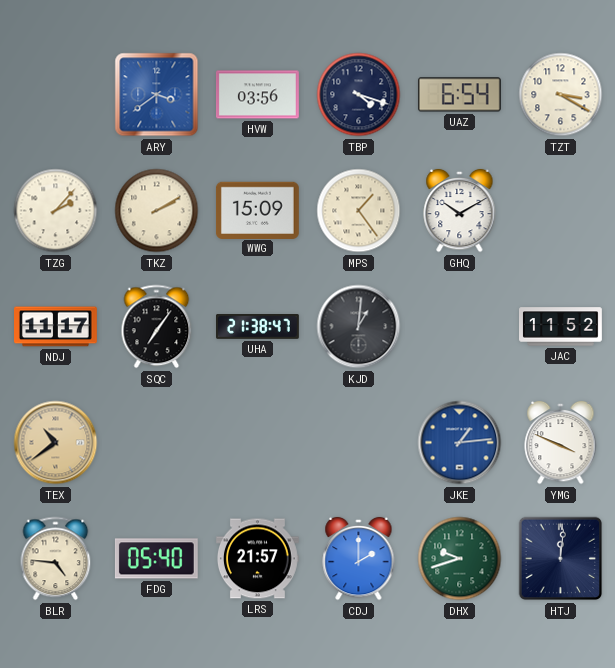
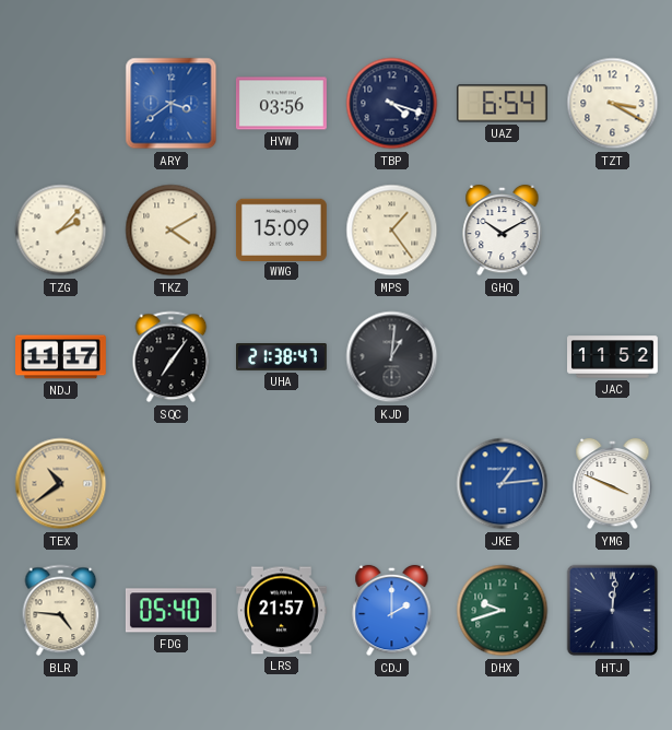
TKZ: 2:10 -> 4:10 (172, 231)
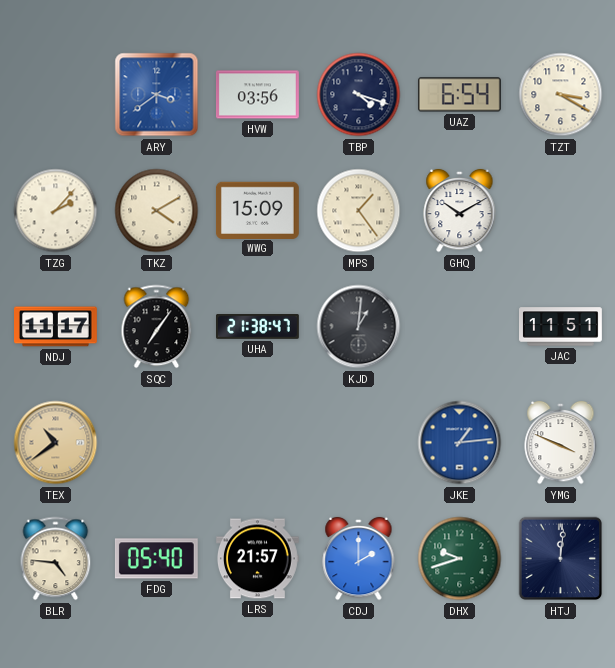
JAC: 11:52 -> 11:51 (561, 327)
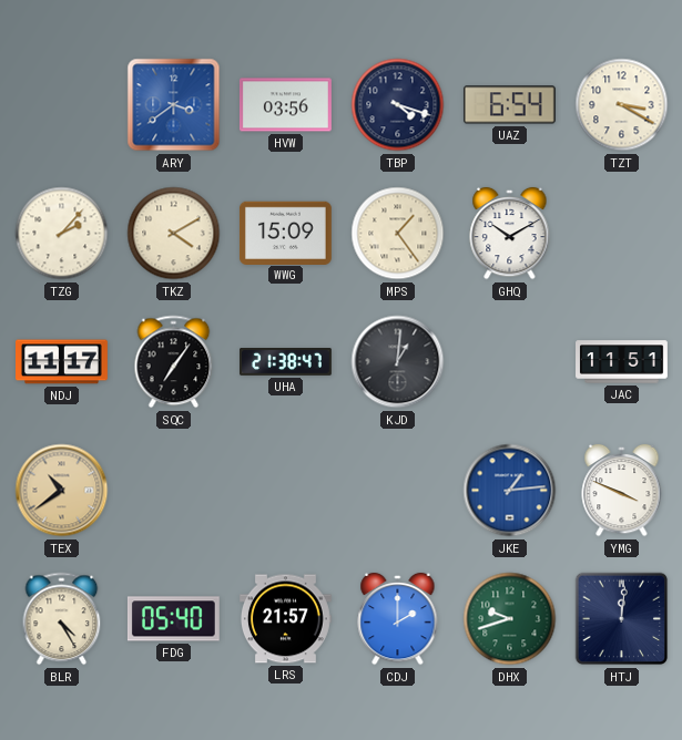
BLR: 4:46 -> 4:25 (62, 619)
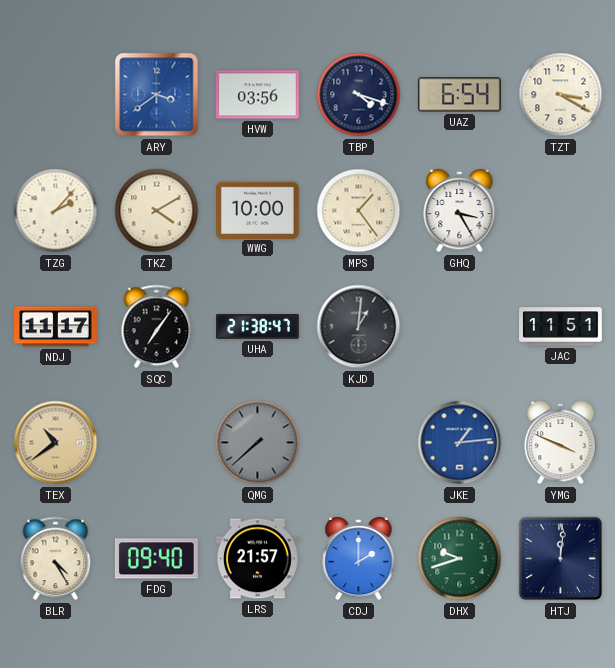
WWG: 15:09 -> 10:00 (257, 210)
GHQ: 10:10 -> 3:25 (460, 211)
QMG: none -> 7:38 (258, 443)
FDG: 05:40 -> 09:40 (156, 559)
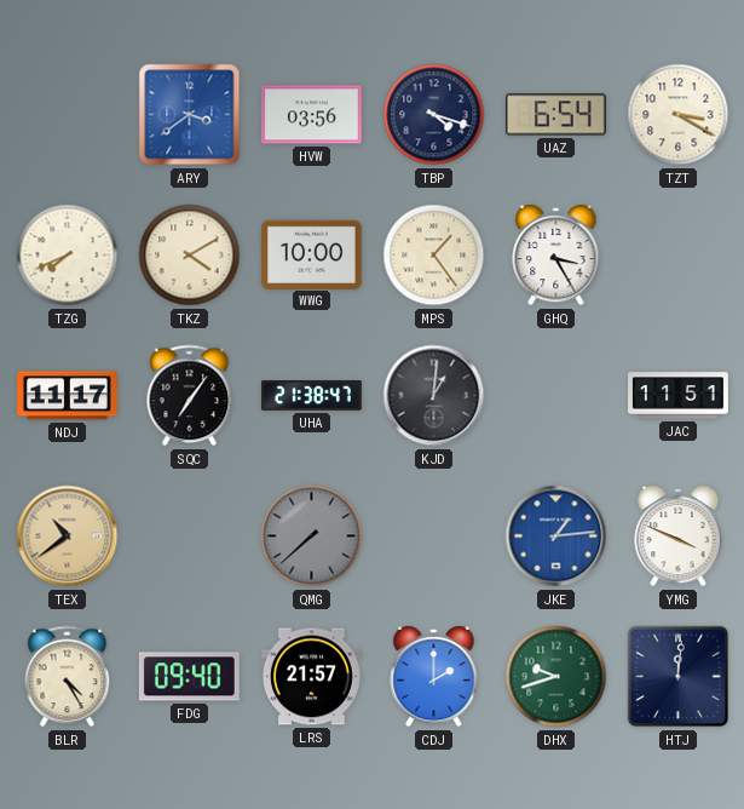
TZG: 2:07 -> 7:41 (68, 256)
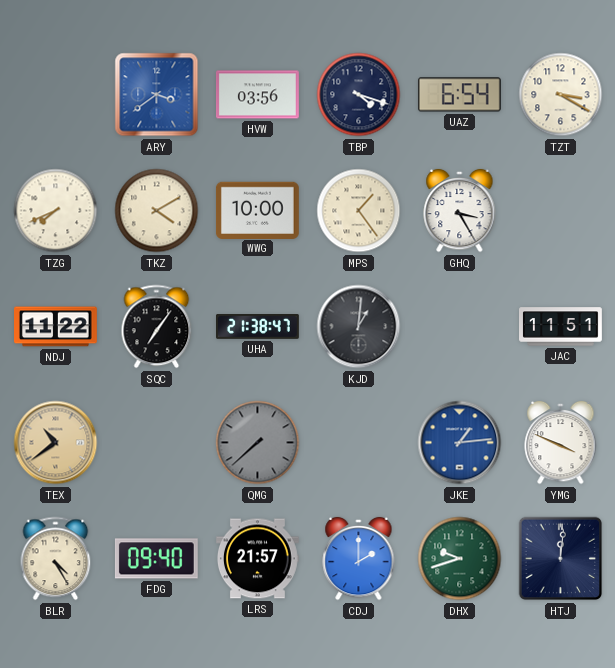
NDJ: 11:17 -> 11:22 (56, 327)
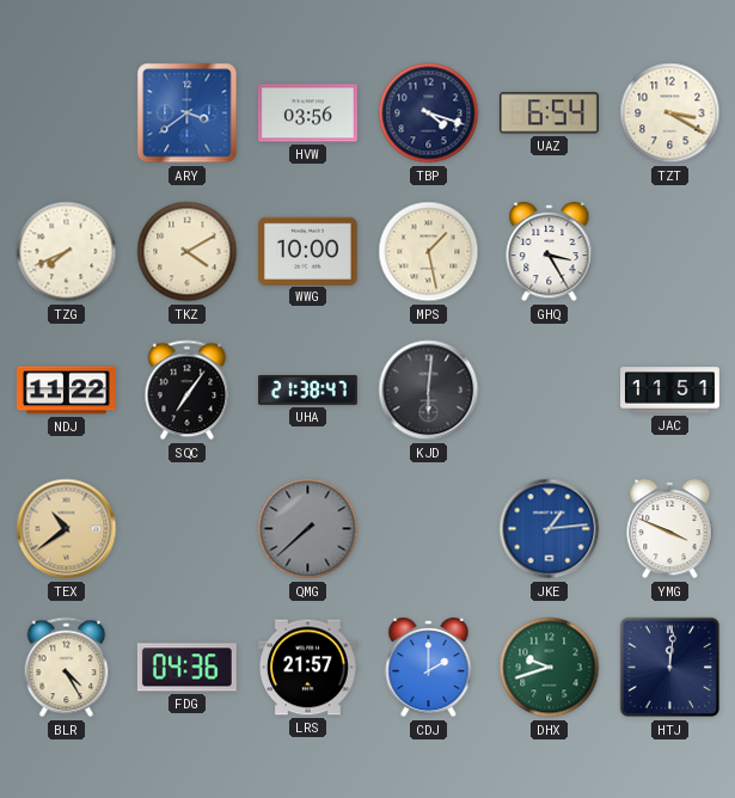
MPS: 1:24 -> 1:28 (429, 252)
KJD: 1:01 -> 6:01 (429, 391)
FDG: 09:40 -> 04:36 (186, 668)
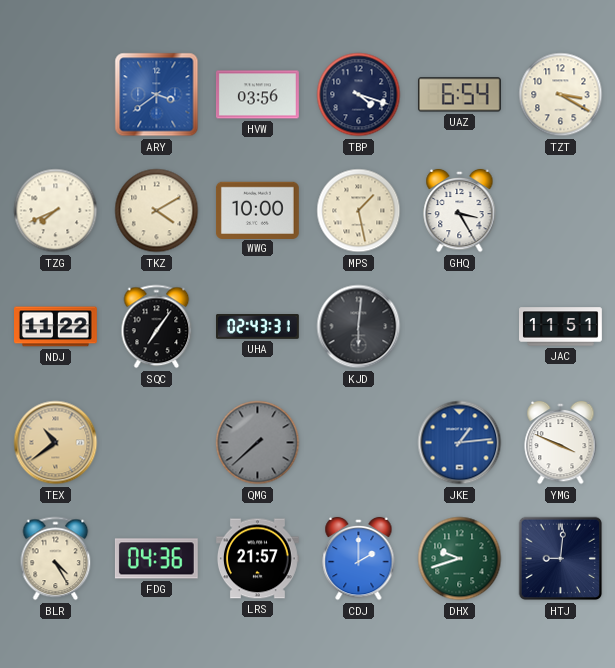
UHA: 21:38 -> 02:43 (258, 327)
HTJ: 12:01 -> 9:01 (561, 559)
